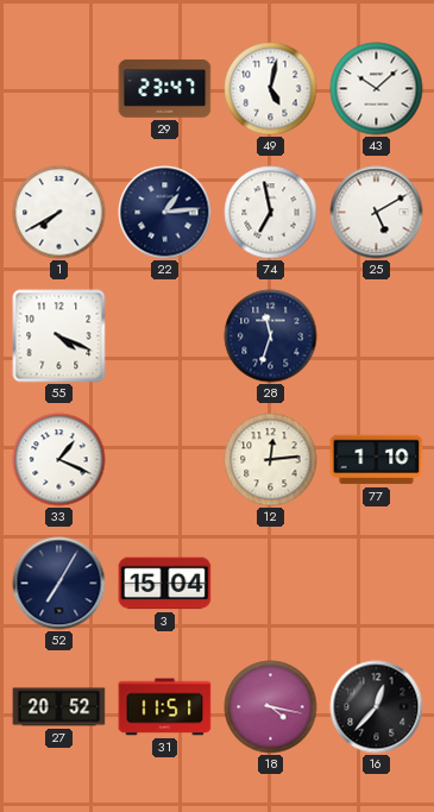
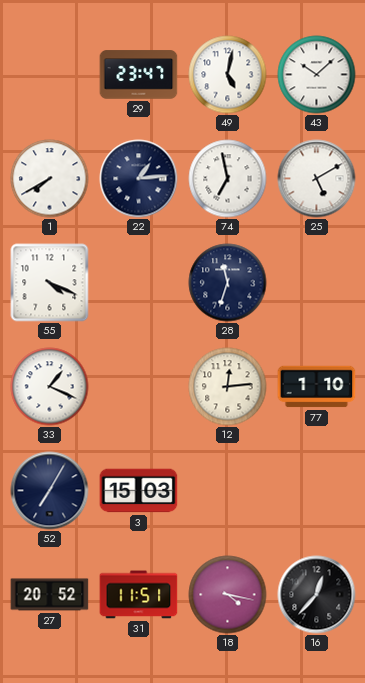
3: 15:04 -> 15:03 (139, 491)
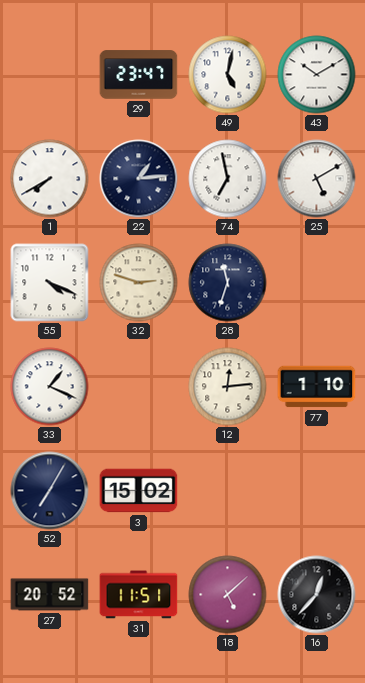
43: 10:08 -> 10:10 (317, 75)
32: none -> 2:48 (139, 283)
3: 15:03 -> 15:02 (139, 491)
18: 4:17 -> 5:08 (228, 595)
